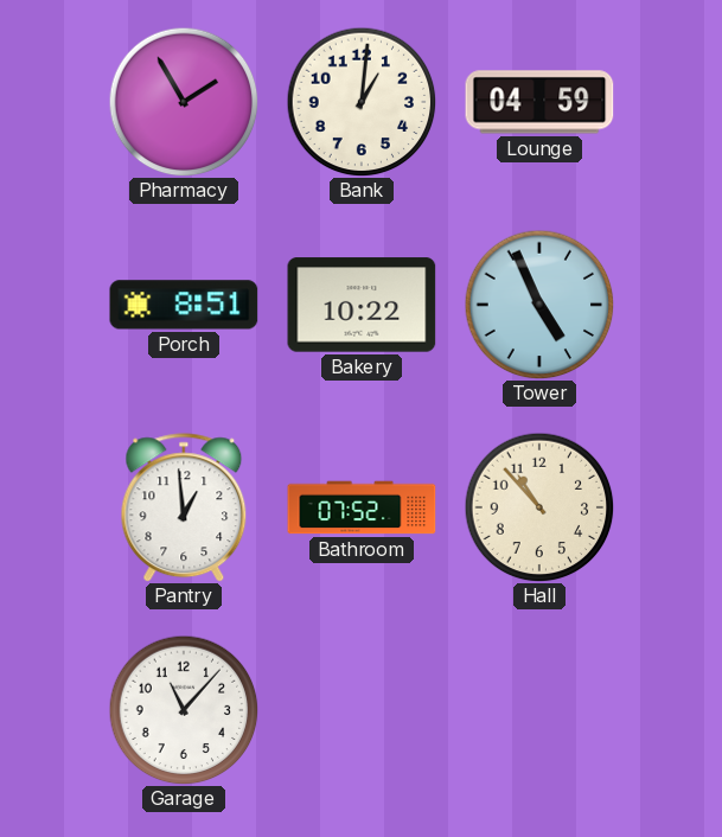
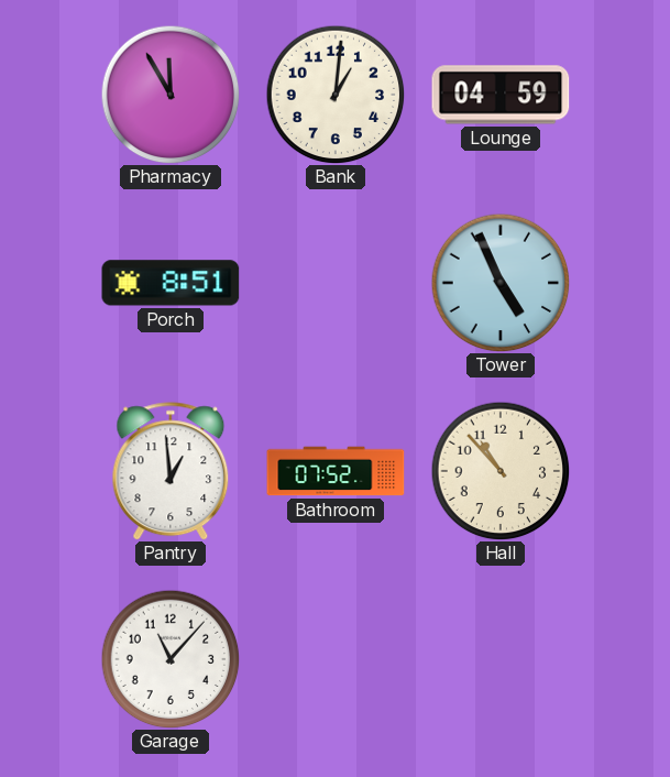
Pharmacy: 1:55 -> 11:55 (171, 95)
Bakery: 10:22 -> none (362, 305)
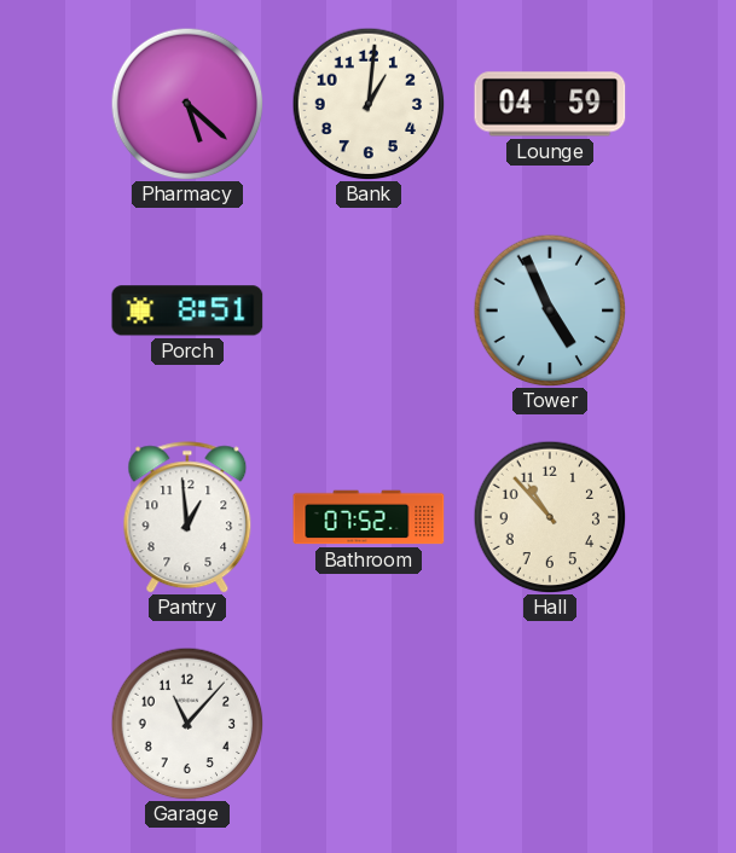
Pharmacy: 11:55 -> 5:22 (187, 104)
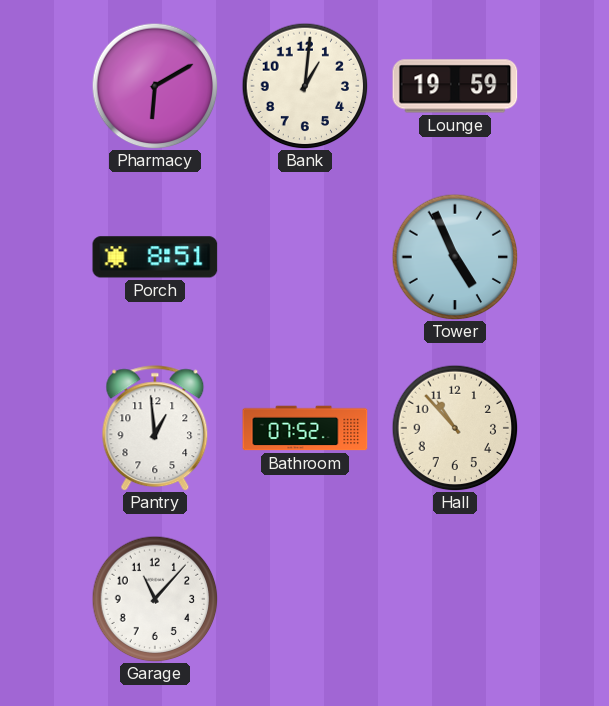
Pharmacy: 5:22 -> 6:10 (155, 86)
Lounge: 04:59 -> 19:59 (455, 86)
